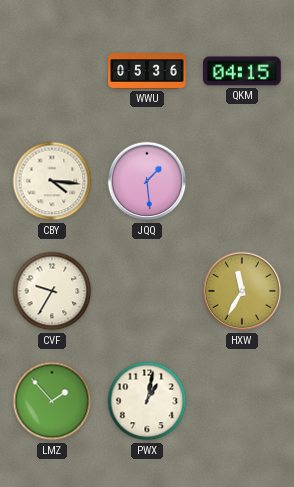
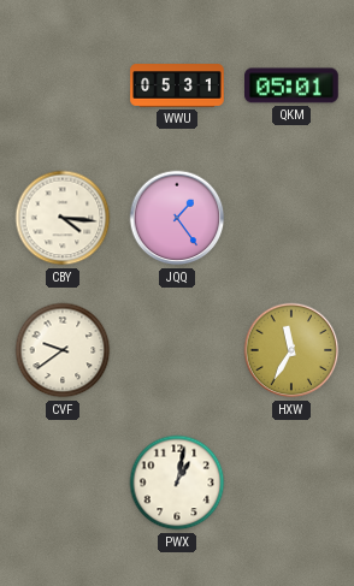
WWU: 05:36 -> 05:31 (177, 85)
QKM: 04:15 -> 05:01 (293, 85)
JQQ: 1:29 -> 1:24 (177, 218)
CVF: 9:35 -> 9:39 (63, 350)
LMZ: 1:53 -> none (52, 401)
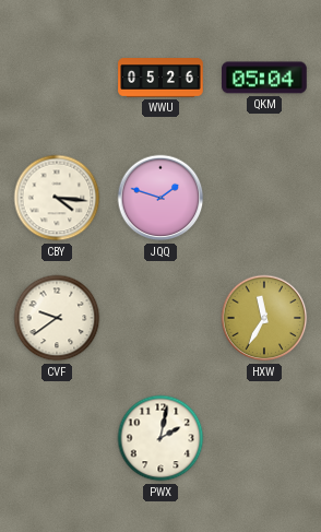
WWU: 05:31 -> 05:26 (160, 78)
QKM: 05:01 -> 05:04 (265, 78)
JQQ: 1:24 -> 1:48 (160, 198)
PWX: 1:02 -> 2:02 (160, 438)
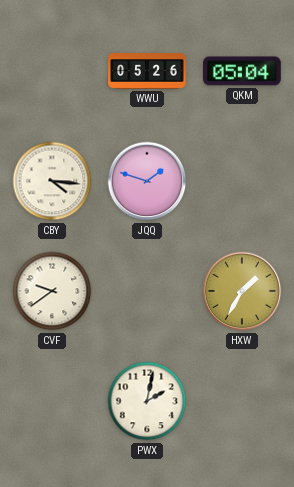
HXW: 11:35 -> 1:35 (242, 291)
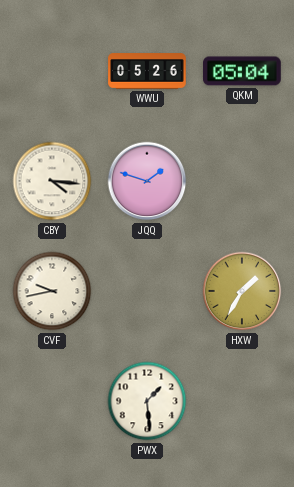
CVF: 9:39 -> 9:43 (52, 291)
PWX: 2:02 -> 1:29 (147, 401)
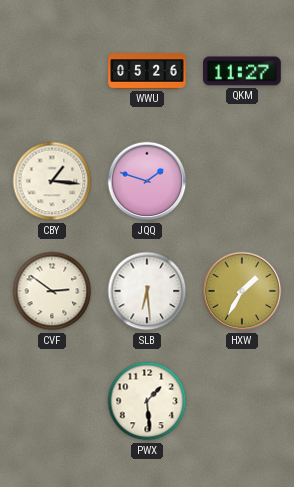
QKM: 05:04 -> 11:27 (243, 71)
CBY: 4:16 -> 1:16 (52, 181)
CVF: 9:43 -> 2:51 (52, 291)
SLB: none -> 6:29 (147, 291)
